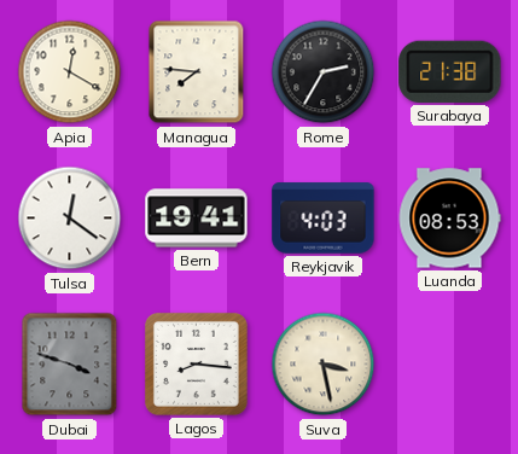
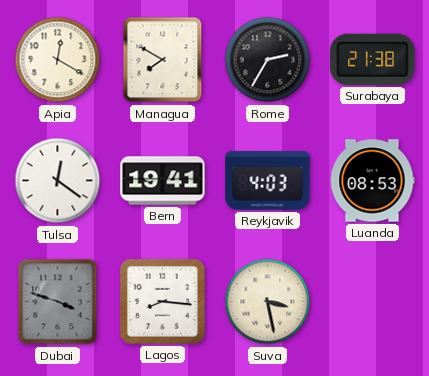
Managua: 7:46 -> 7:50 (163, 60)
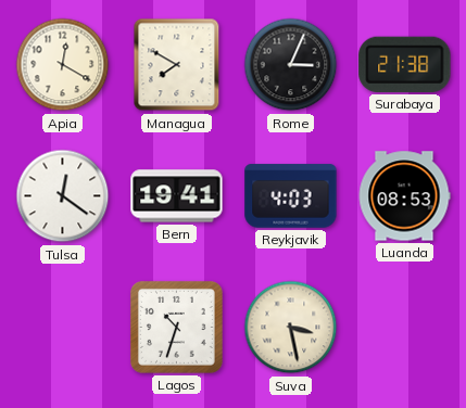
Rome: 2:35 -> 3:04 (291, 65)
Dubai: 3:48 -> none (58, 302)
Lagos: 8:16 -> 10:33 (176, 327)
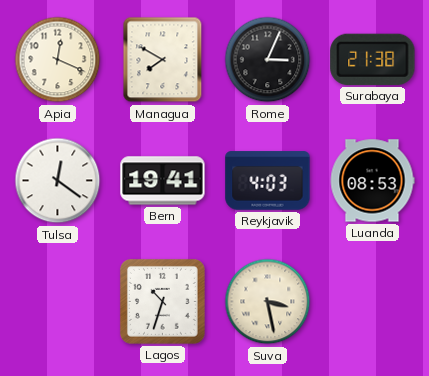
Apia: 12:20 -> 12:19 (58, 60)
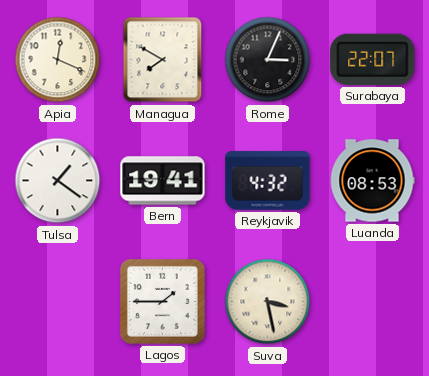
Surabaya: 21:38 -> 22:07 (373, 59)
Tulsa: 12:21 -> 1:21 (58, 181)
Reykjavik: 4:03 -> 4:32 (268, 181)
Lagos: 10:33 -> 1:45 (162, 301)
